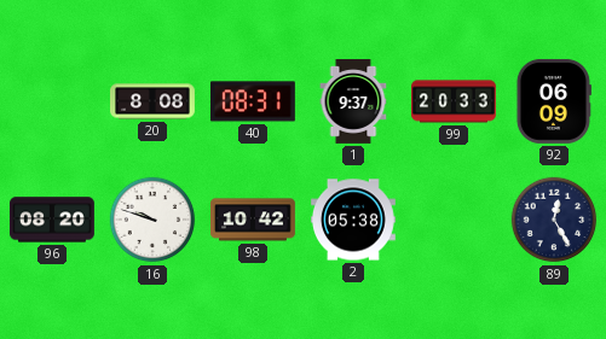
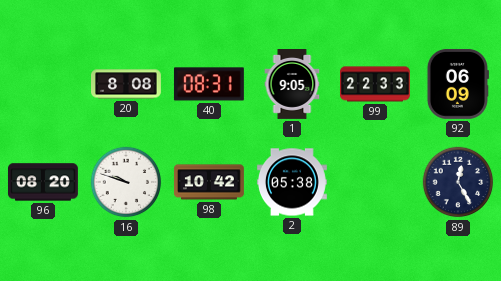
1: 9:37 -> 9:05 (292, 85)
99: 20:33 -> 22:33 (376, 84)
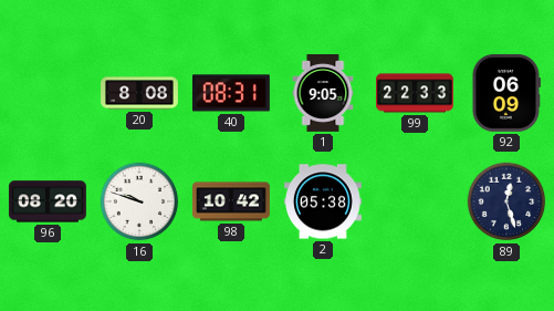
89: 12:25 -> 12:27 (506, 201)
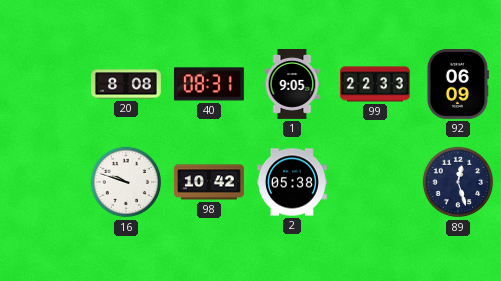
96: 08:20 -> none (48, 201)
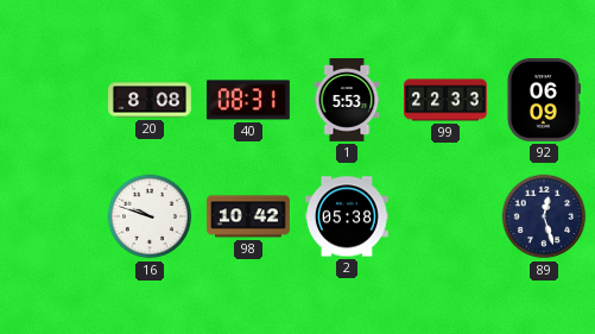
1: 9:05 -> 5:53 (347, 101)
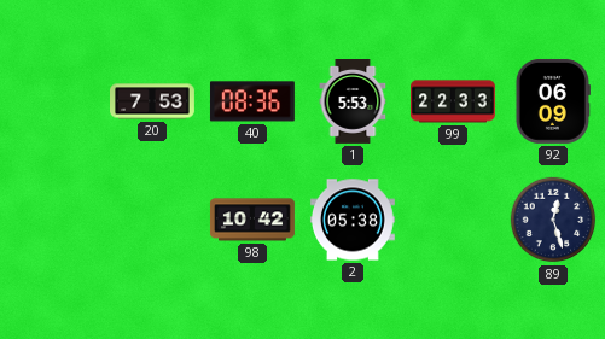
20: 8:08 -> 7:53 (153, 101)
40: 08:31 -> 08:36 (252, 101)
16: 9:48 -> none (150, 216)
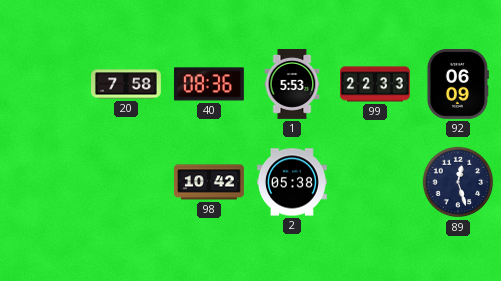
20: 7:53 -> 7:58 (127, 84)
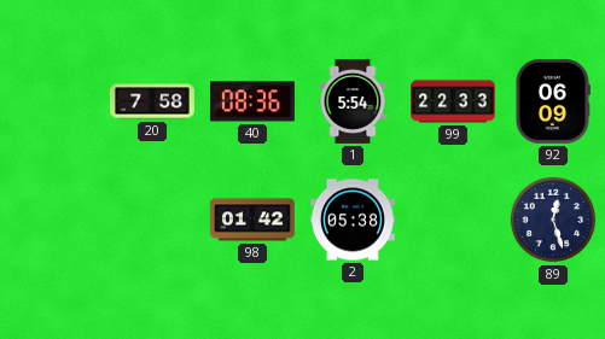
1: 5:53 -> 5:54 (353, 103)
98: 10:42 -> 01:42 (252, 220)
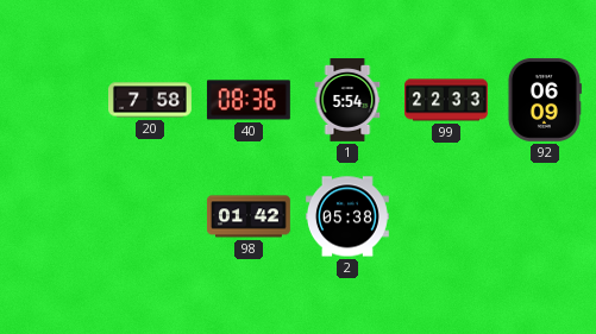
89: 12:27 -> none (553, 220)
